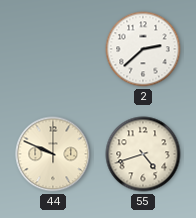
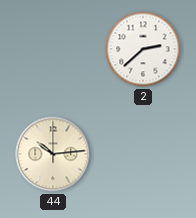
44: 9:49 -> 10:14 (53, 154)
55: 4:42 -> none (143, 154)
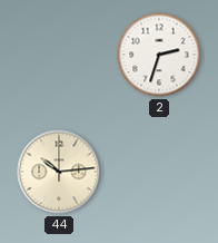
2: 2:38 -> 2:33 (159, 55)
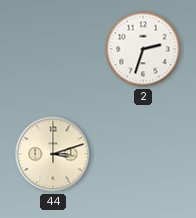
44: 10:14 -> 3:12 (53, 154)
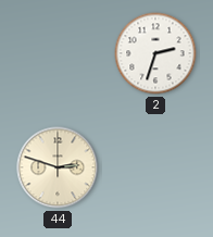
44: 3:12 -> 2:48 (58, 167)
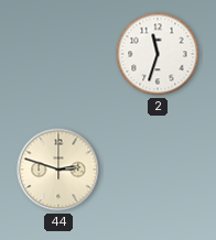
2: 2:33 -> 11:33 (158, 54)
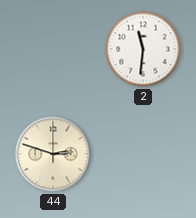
2: 11:33 -> 11:31 (143, 49)
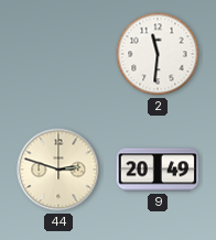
9: none -> 20:49 (158, 170)
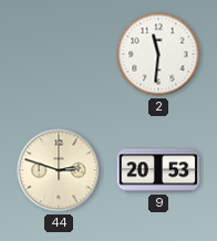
9: 20:49 -> 20:53 (158, 170)
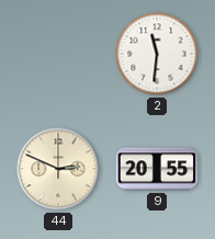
44: 2:48 -> 2:49 (58, 169)
9: 20:53 -> 20:55 (157, 169)
